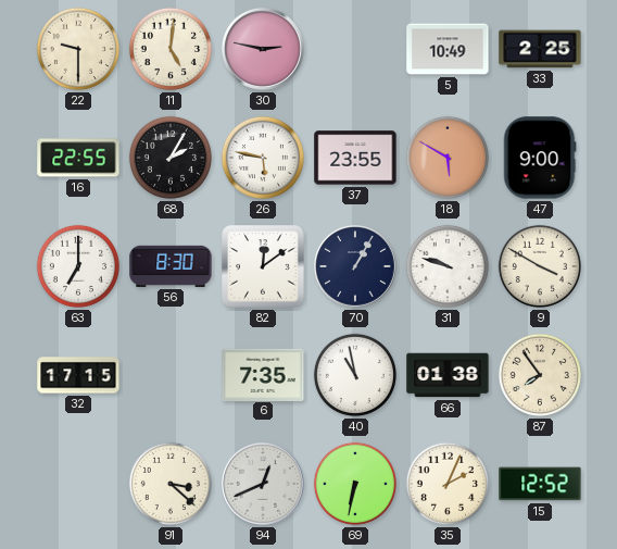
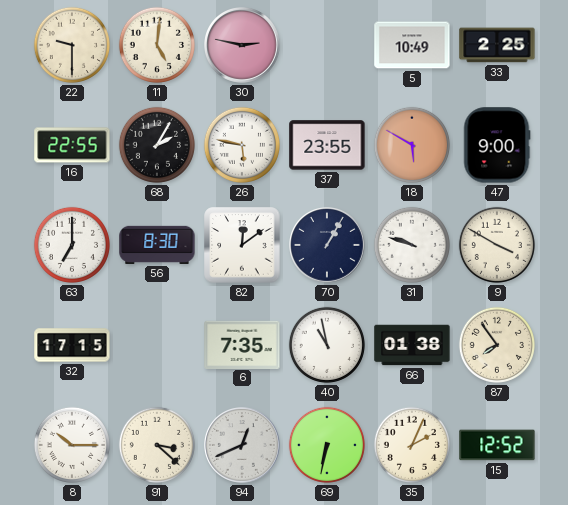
8: none -> 10:15 (72, 445)
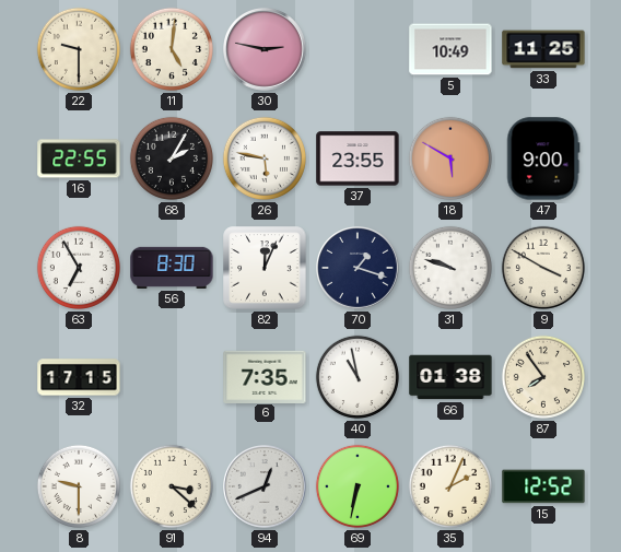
33: 2:25 -> 11:25 (543, 49)
63: 7:00 -> 6:55 (79, 268)
82: 12:09 -> 12:04 (265, 268)
70: 1:05 -> 1:18 (359, 269)
8: 10:15 -> 9:30 (79, 486)
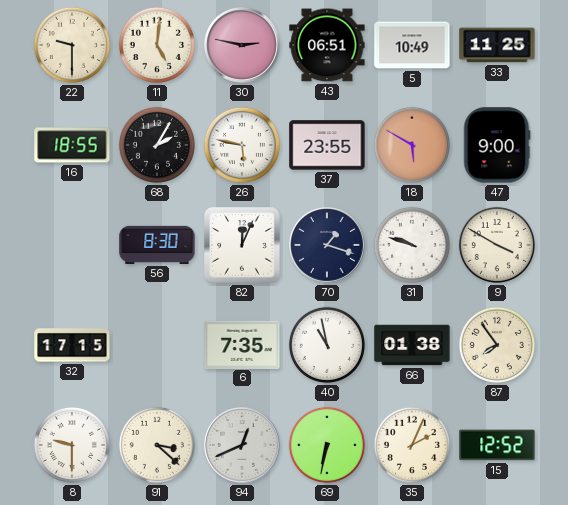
43: none -> 06:51 (327, 45)
16: 22:55 -> 18:55 (72, 145)
63: 6:55 -> none (79, 268)
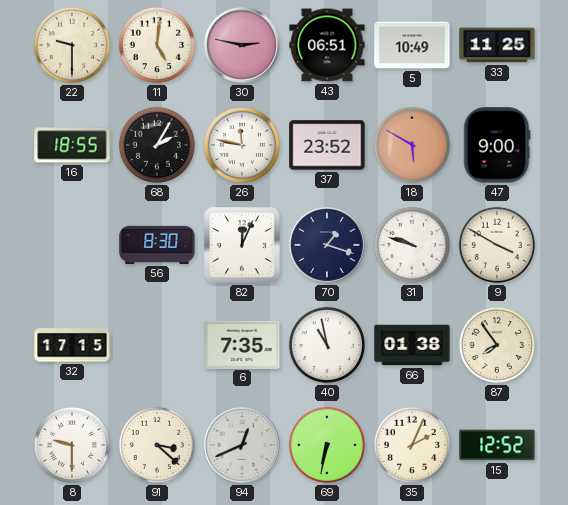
26: 5:47 -> 11:47 (242, 145)
37: 23:55 -> 23:52 (327, 145)
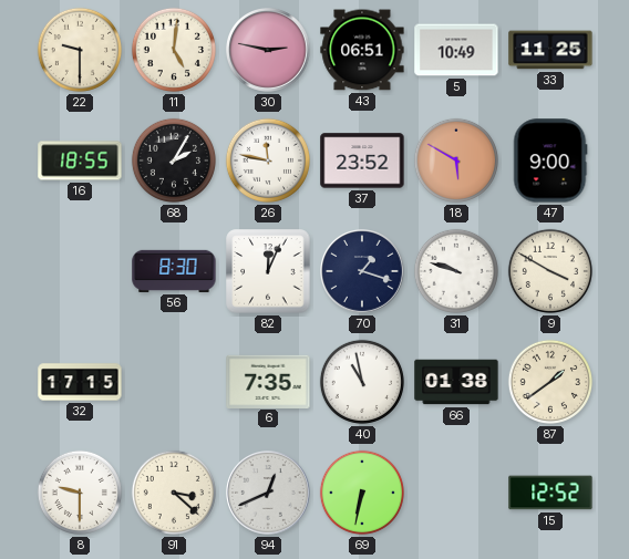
87: 7:54 -> 1:39 (550, 382)
35: 2:04 -> none (412, 445)
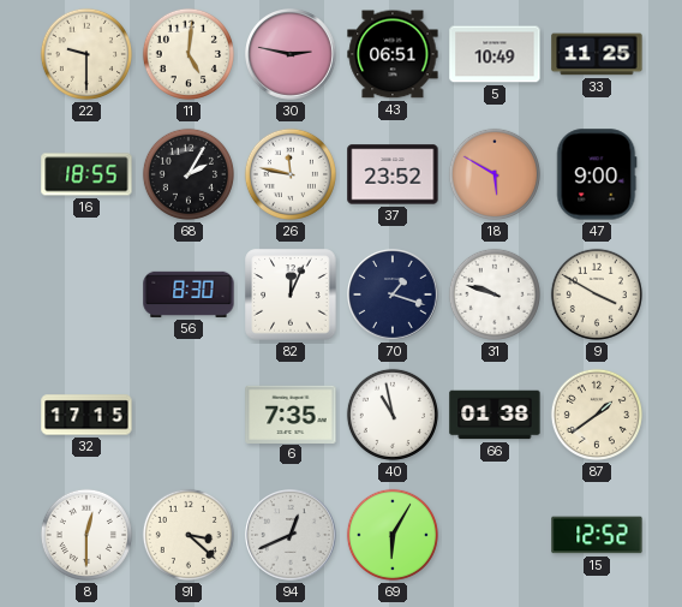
8: 9:30 -> 12:30 (86, 535)
69: 6:32 -> 6:05 (393, 535)
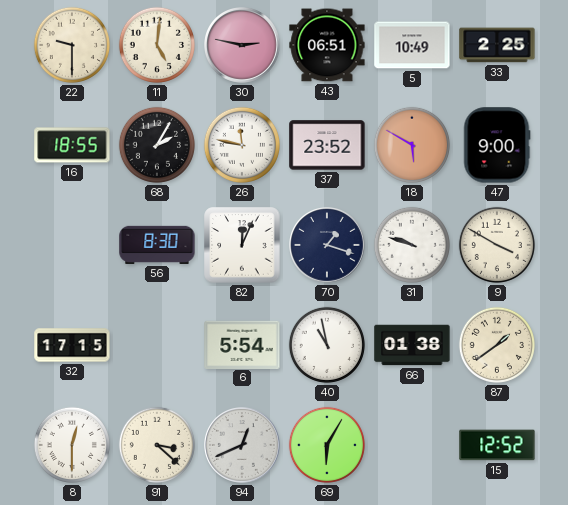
33: 11:25 -> 2:25 (497, 45)
6: 7:35 -> 5:54 (242, 344)
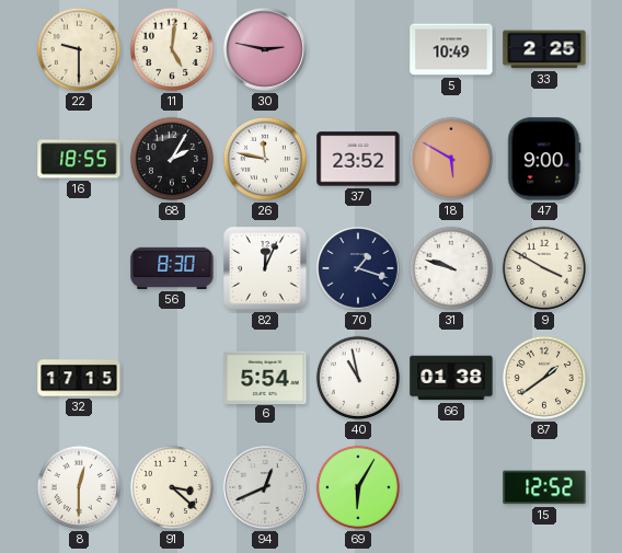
43: 06:51 -> none (327, 45)
